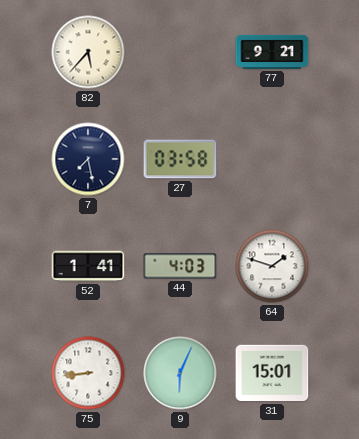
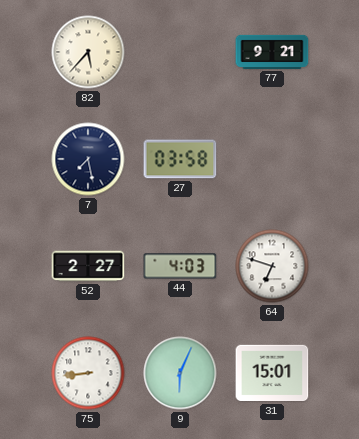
52: 1:41 -> 2:27 (88, 266)
64: 1:48 -> 6:48 (272, 266)
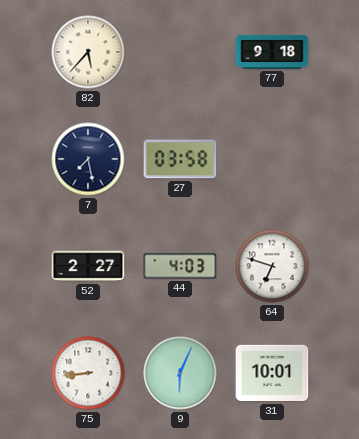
77: 9:21 -> 9:18 (272, 52)
31: 15:01 -> 10:01 (272, 373)
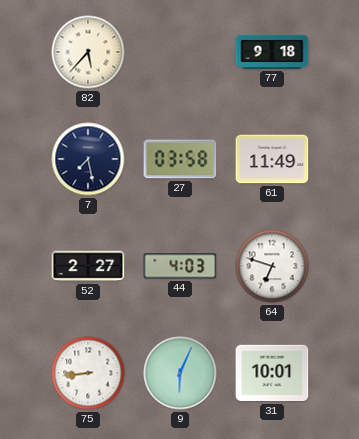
61: none -> 11:49 (272, 159)
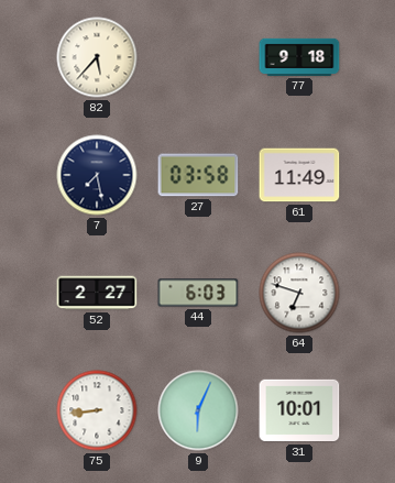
44: 4:03 -> 6:03 (198, 293)
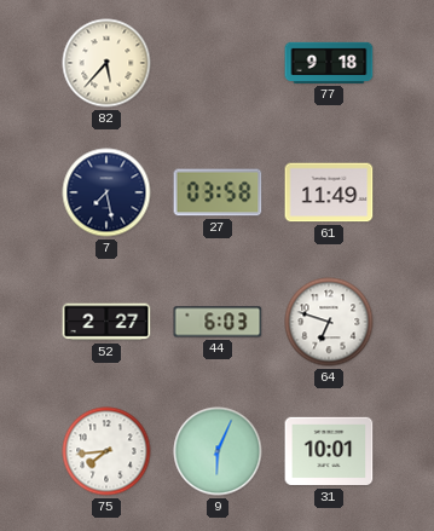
75: 8:44 -> 7:44 (106, 451)
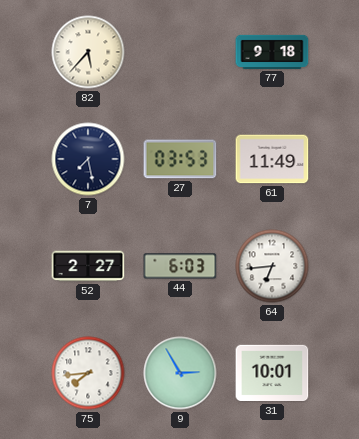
27: 03:58 -> 03:53 (180, 159)
64: 6:48 -> 6:44 (272, 266)
9: 6:04 -> 2:55 (180, 373)
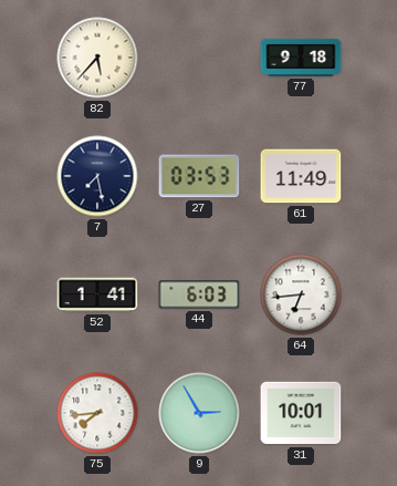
52: 2:27 -> 1:41 (97, 294)
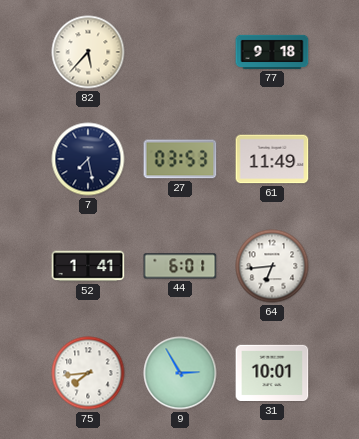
44: 6:03 -> 6:01 (180, 266)
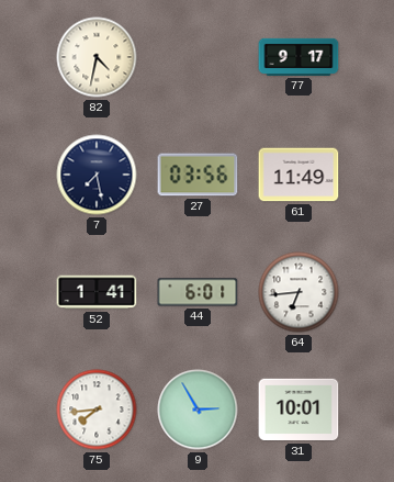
82: 5:37 -> 4:32 (97, 57)
77: 9:18 -> 9:17 (299, 57)
27: 03:53 -> 03:56 (198, 175)
